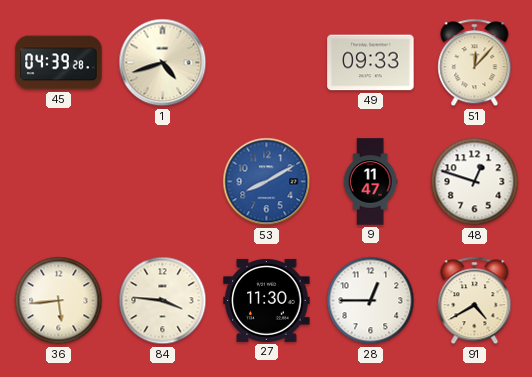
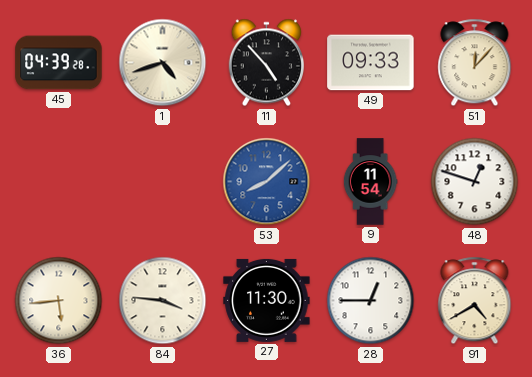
11: none -> 4:53 (266, 63)
53: 8:10 -> 8:08 (267, 182)
9: 11:47 -> 11:54 (370, 182)
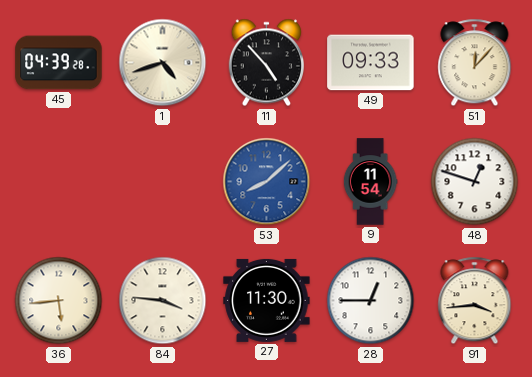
91: 4:40 -> 3:44 (475, 301)
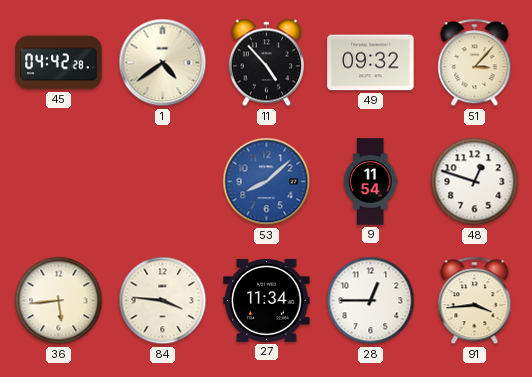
45: 04:39 -> 04:42 (59, 63)
1: 4:42 -> 4:39 (163, 63)
49: 09:33 -> 09:32 (371, 63)
51: 12:07 -> 3:07 (475, 63)
27: 11:30 -> 11:34 (267, 300)
